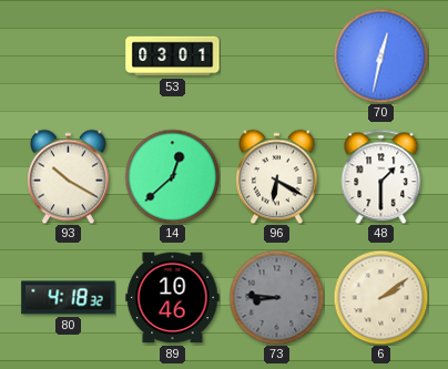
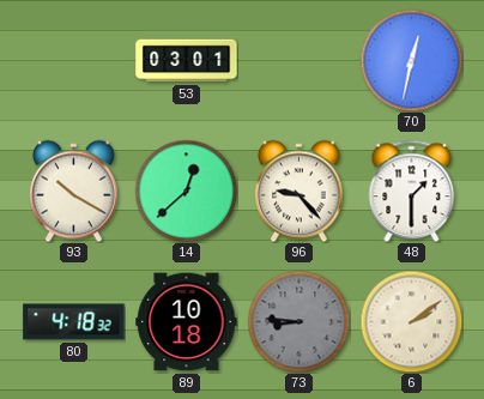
96: 6:20 -> 9:23 (300, 191)
89: 10:46 -> 10:18 (187, 322)
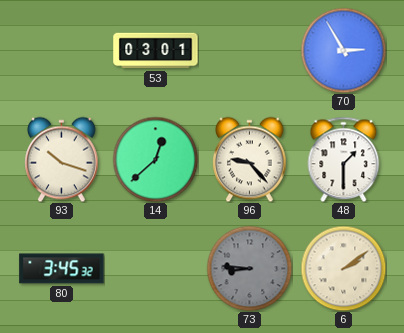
70: 12:32 -> 2:55 (343, 50)
93: 10:20 -> 10:18 (62, 159)
80: 4:18 -> 3:45 (62, 269)
89: 10:18 -> none (187, 322)
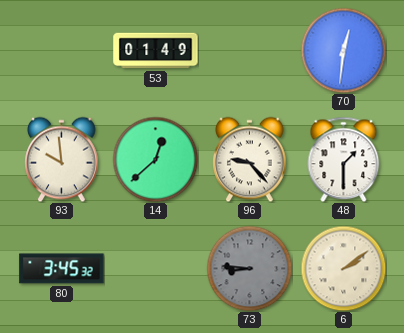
53: 03:01 -> 01:49 (156, 51)
70: 2:55 -> 12:31 (343, 50)
93: 10:18 -> 9:59 (62, 159)
